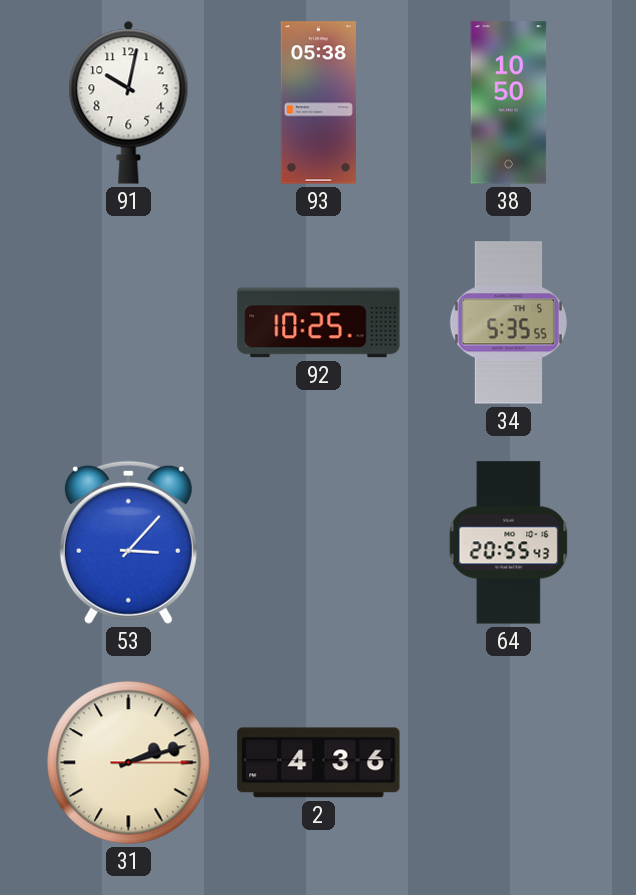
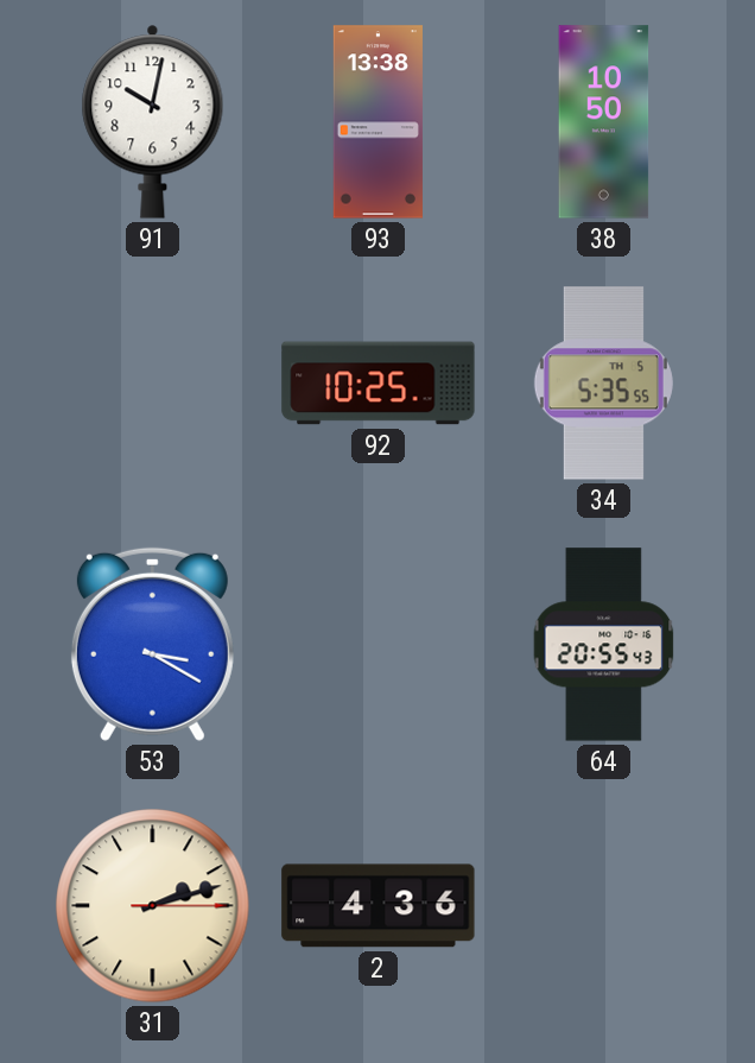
93: 05:38 -> 13:38 (377, 122)
53: 3:07 -> 3:20 (152, 644)
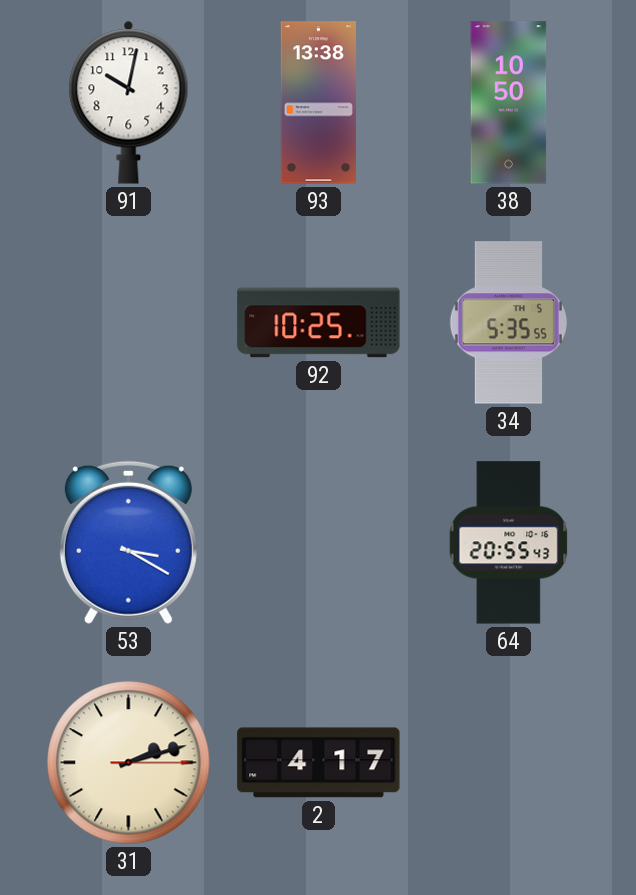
2: 4:36 -> 4:17 (319, 763)
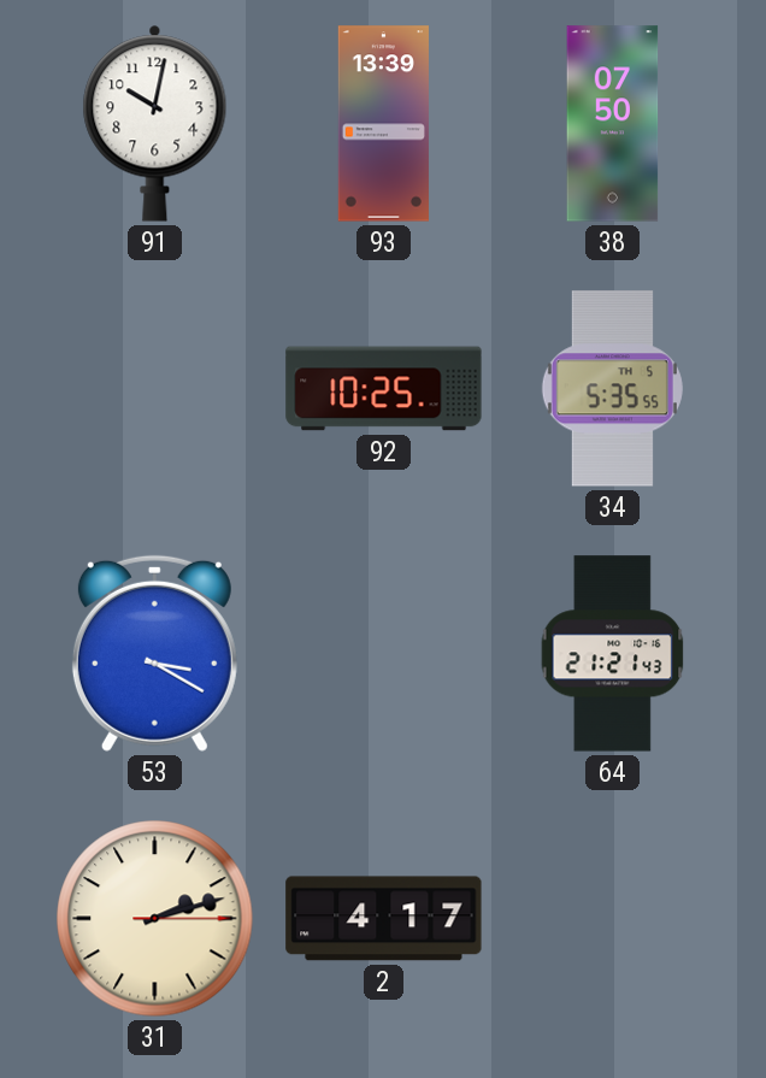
93: 13:38 -> 13:39 (383, 124)
38: 10:50 -> 07:50 (613, 124)
64: 20:55 -> 21:21 (613, 654)
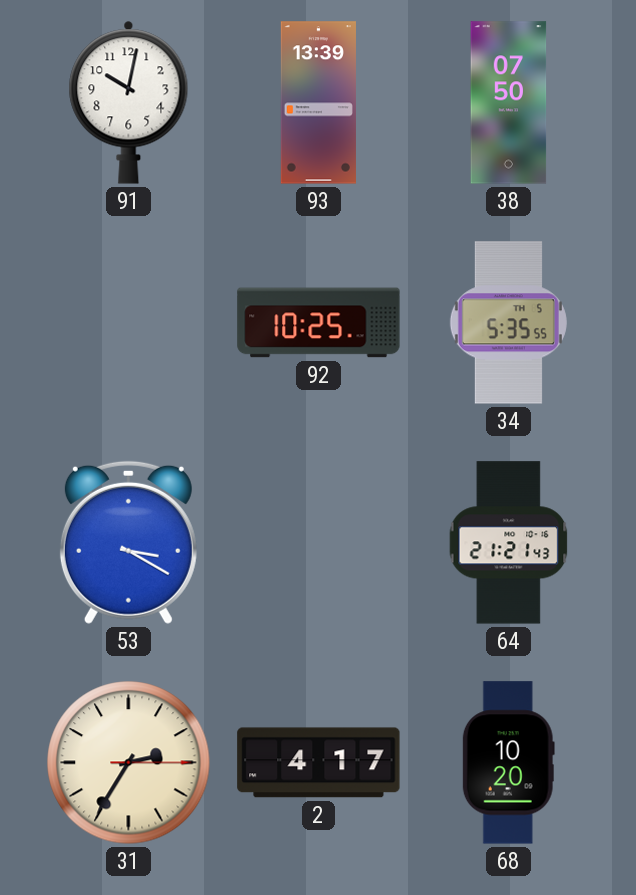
31: 2:12 -> 2:35 (129, 763)
68: none -> 10:20 (508, 763)
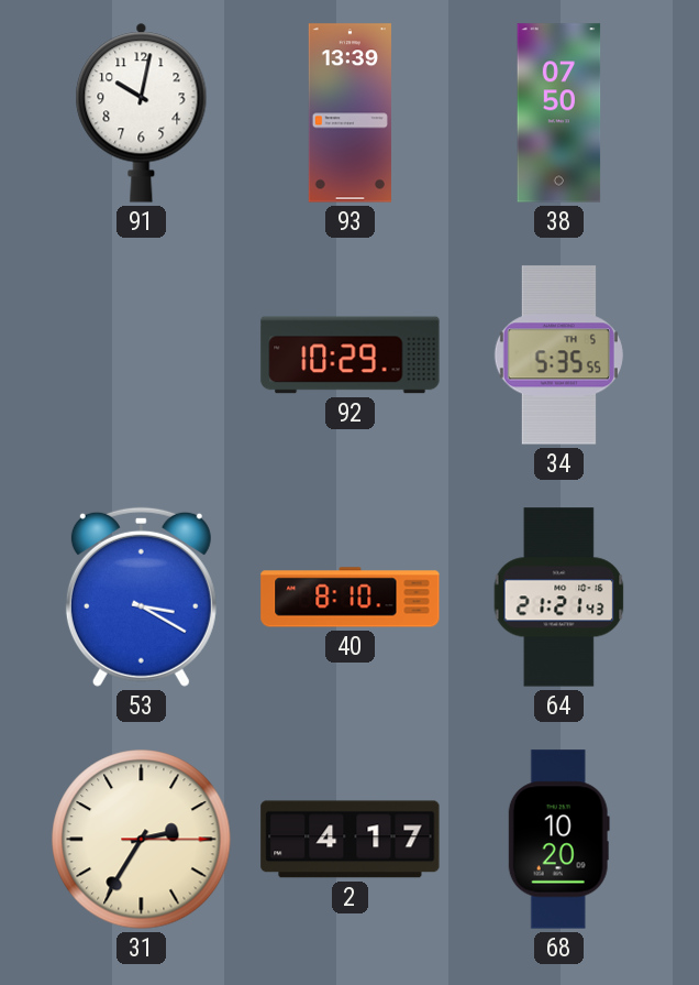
92: 10:25 -> 10:29 (351, 355)
40: none -> 8:10 (351, 598)
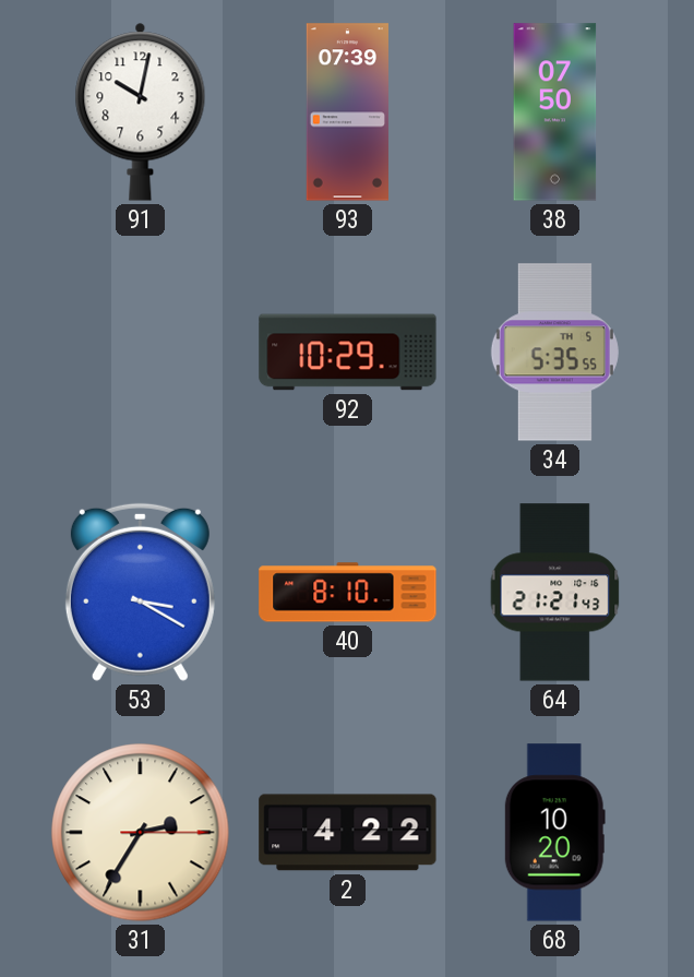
93: 13:39 -> 07:39 (347, 112)
2: 4:17 -> 4:22 (348, 833)
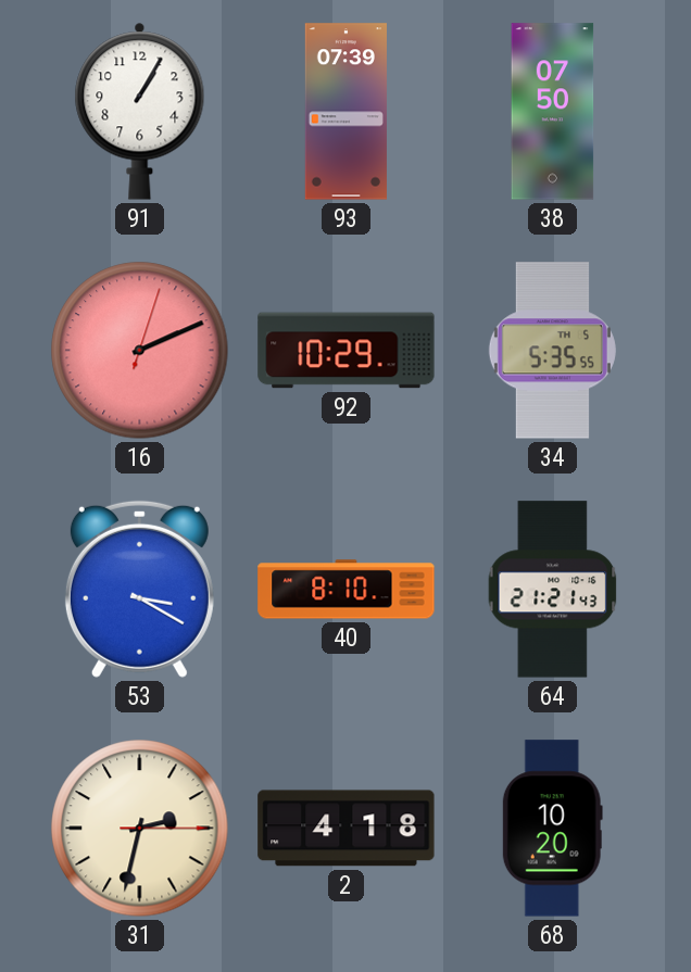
91: 10:02 -> 1:05 (140, 111)
16: none -> 2:11 (140, 351)
31: 2:35 -> 2:32 (140, 829)
2: 4:22 -> 4:18 (347, 829)
